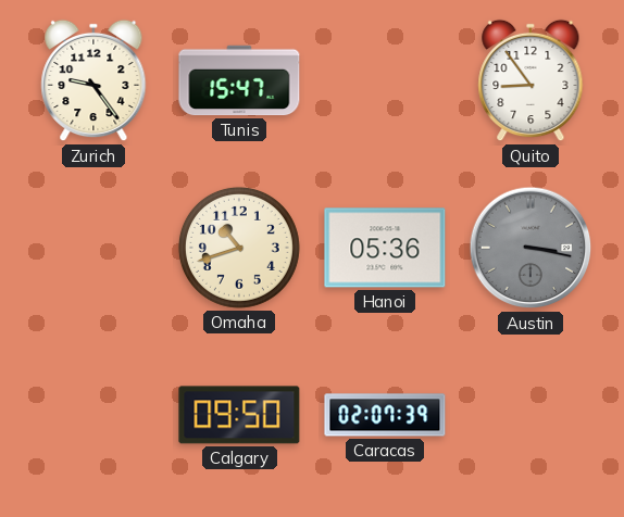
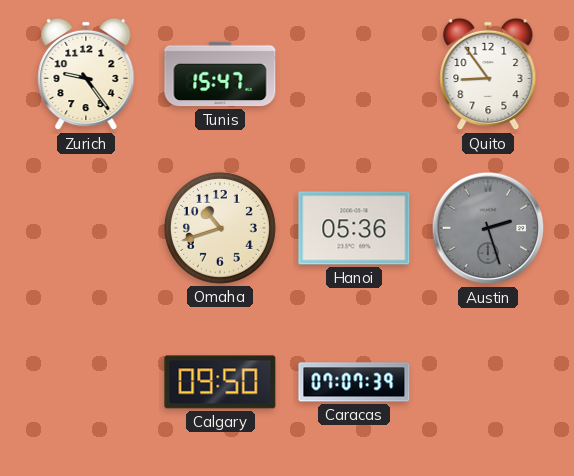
Austin: 3:17 -> 2:27 (488, 228)
Caracas: 02:07 -> 07:07 (354, 382)
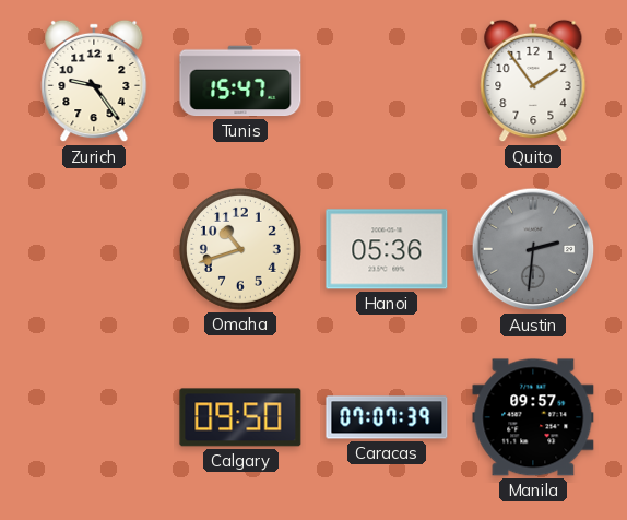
Quito: 8:54 -> 1:54 (533, 81)
Austin: 2:27 -> 2:31 (533, 249)
Manila: none -> 09:57 (533, 417)
